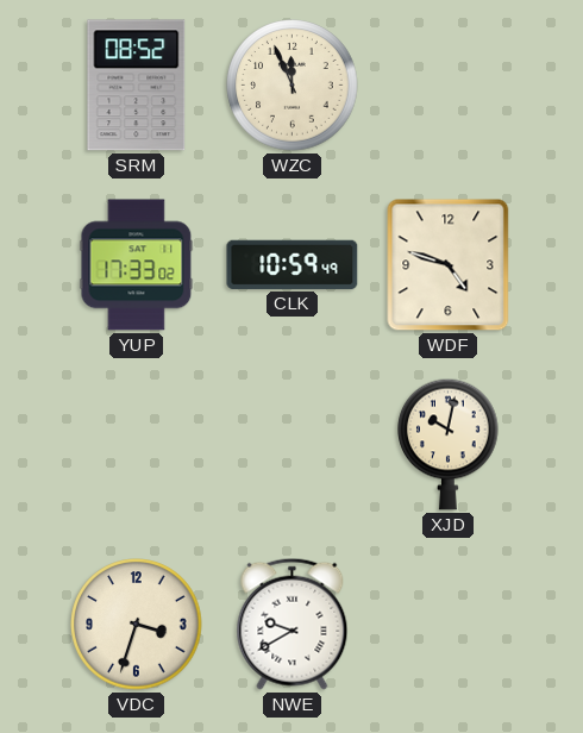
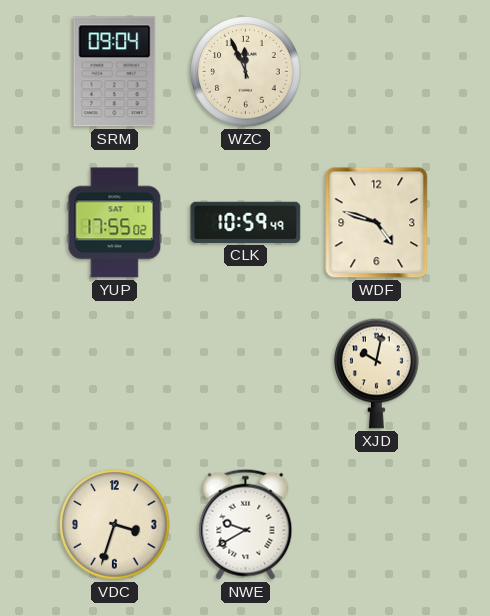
SRM: 08:52 -> 09:04 (115, 72)
YUP: 17:33 -> 17:55 (115, 223)
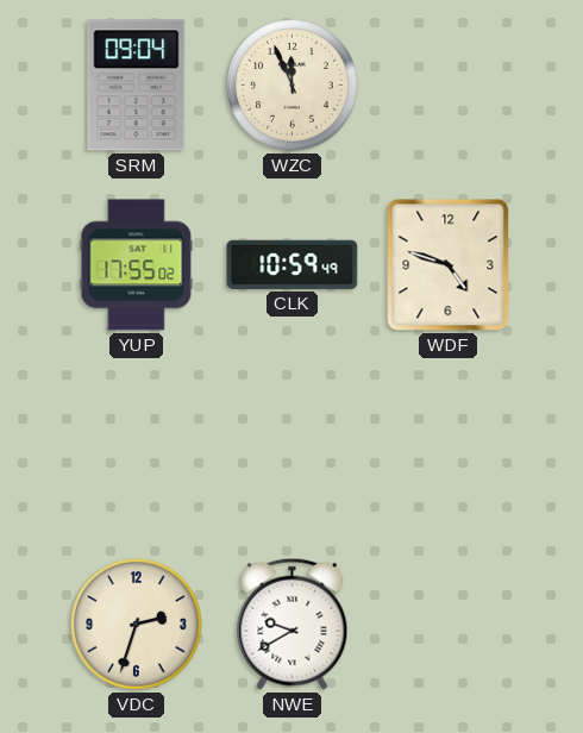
XJD: 10:02 -> none (377, 373)
VDC: 3:33 -> 2:33 (137, 625)
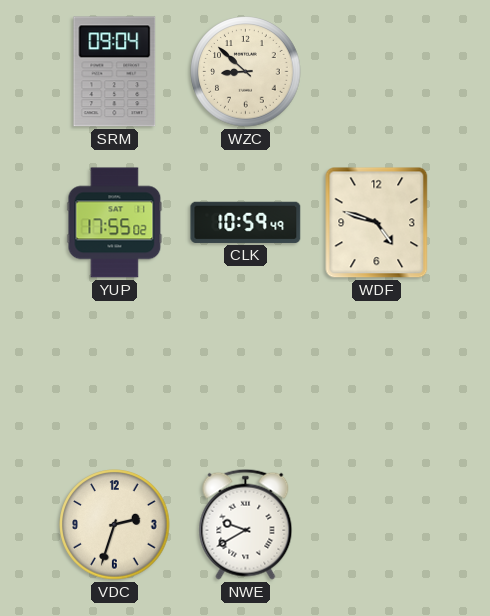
WZC: 11:56 -> 8:52 (246, 72)
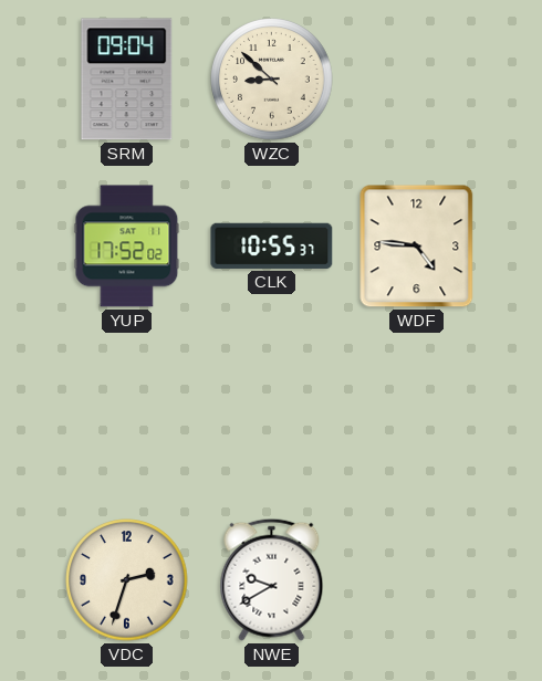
YUP: 17:55 -> 17:52 (127, 247)
CLK: 10:59 -> 10:55 (272, 245)
WDF: 4:48 -> 4:46 (417, 247)
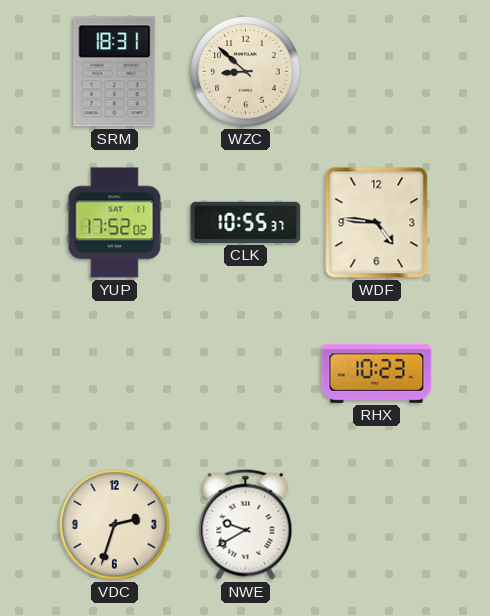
SRM: 09:04 -> 18:31 (115, 72)
RHX: none -> 10:23 (377, 373)
